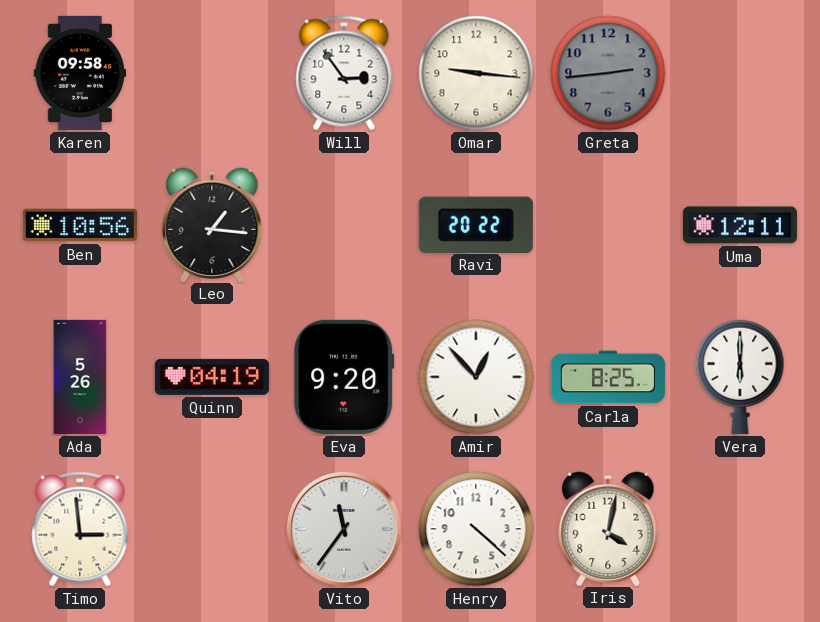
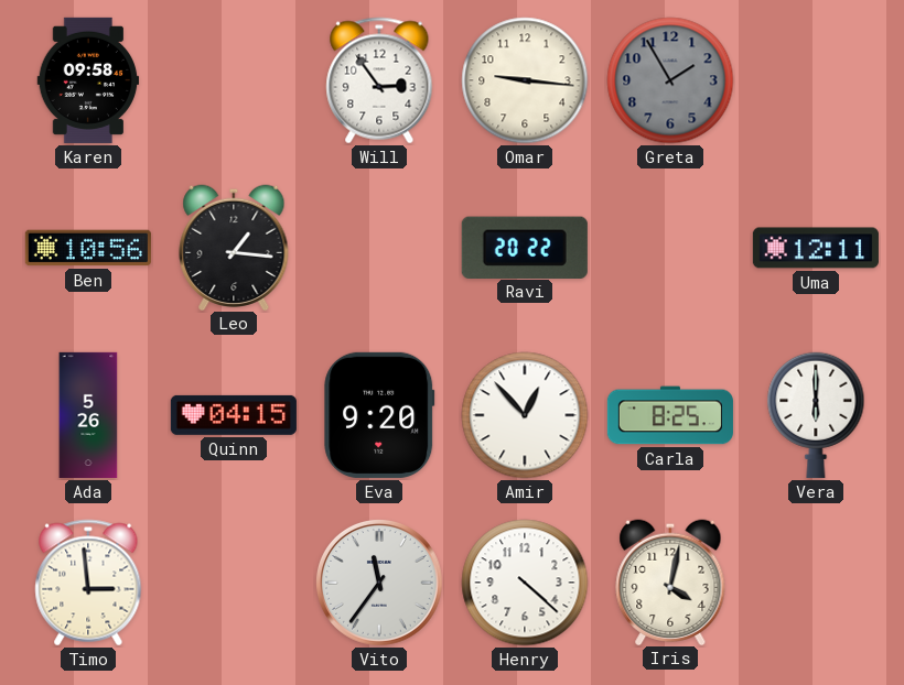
Greta: 2:44 -> 1:55 (670, 80)
Quinn: 04:19 -> 04:15 (234, 415)
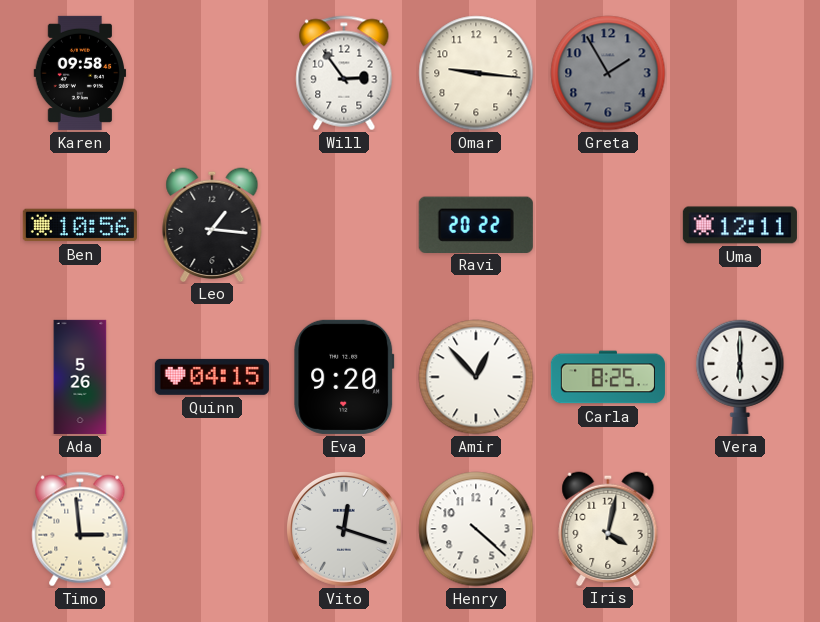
Vito: 11:36 -> 12:18 (344, 529)
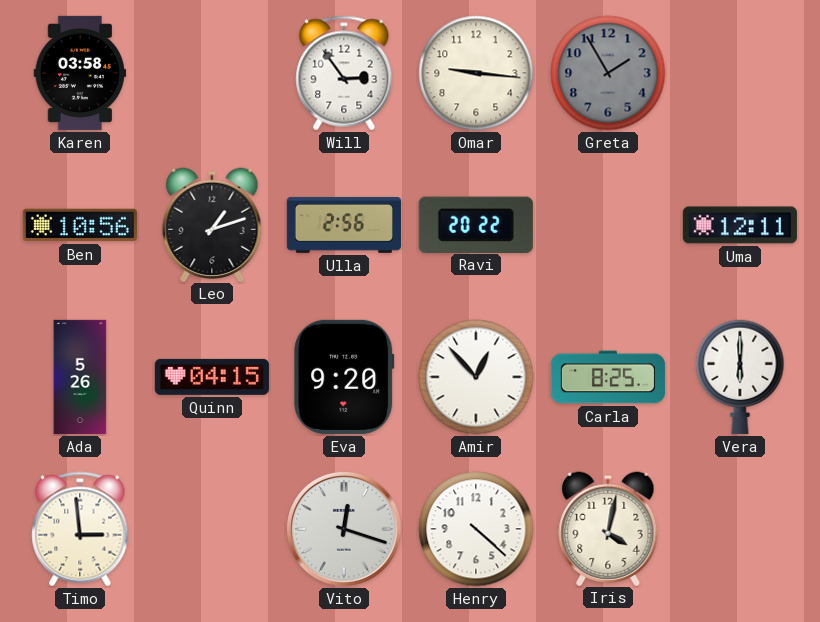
Karen: 09:58 -> 03:58 (80, 73)
Leo: 1:16 -> 1:12 (212, 224)
Ulla: none -> 2:56 (344, 225)
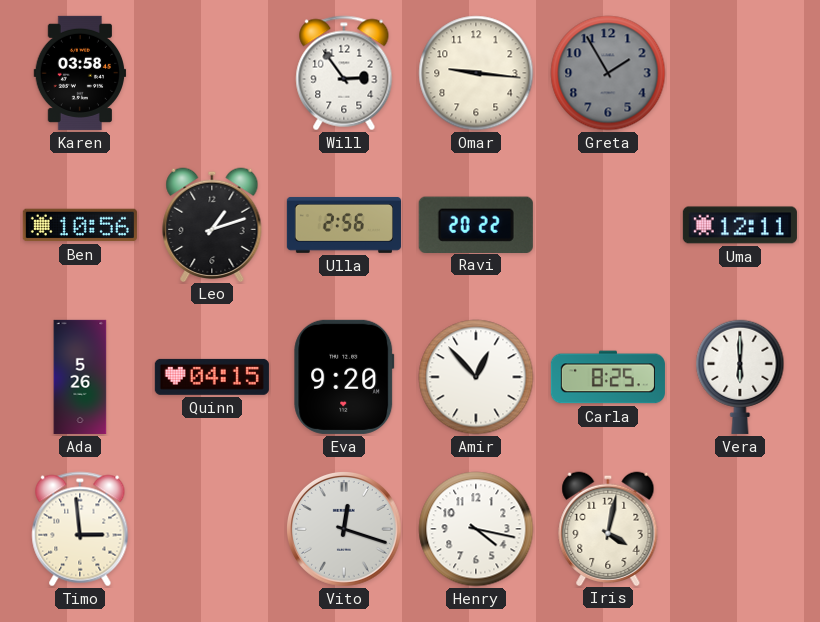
Henry: 4:22 -> 4:17 (476, 529)
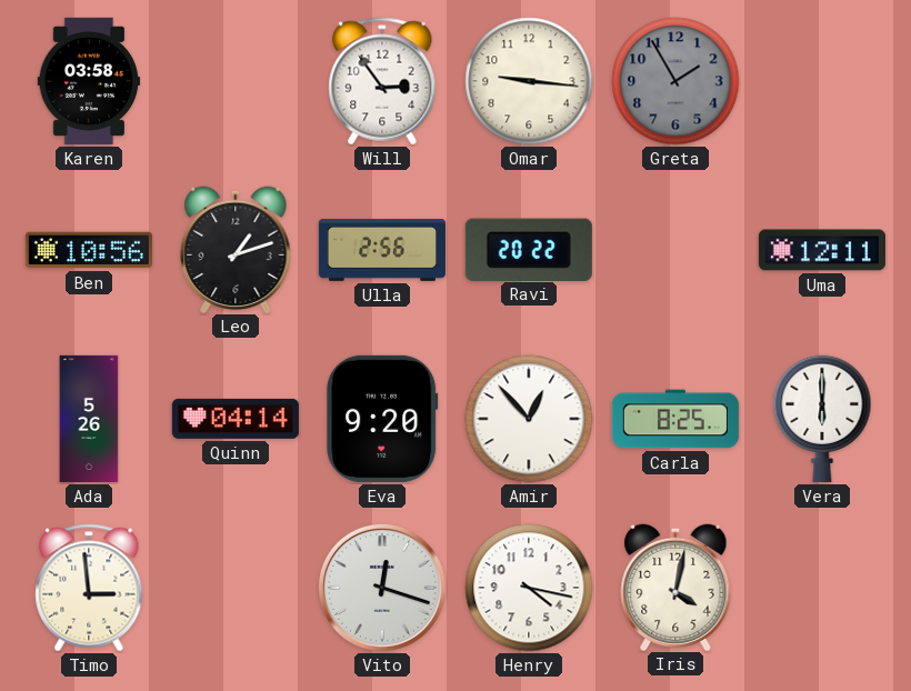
Quinn: 04:15 -> 04:14 (236, 419)
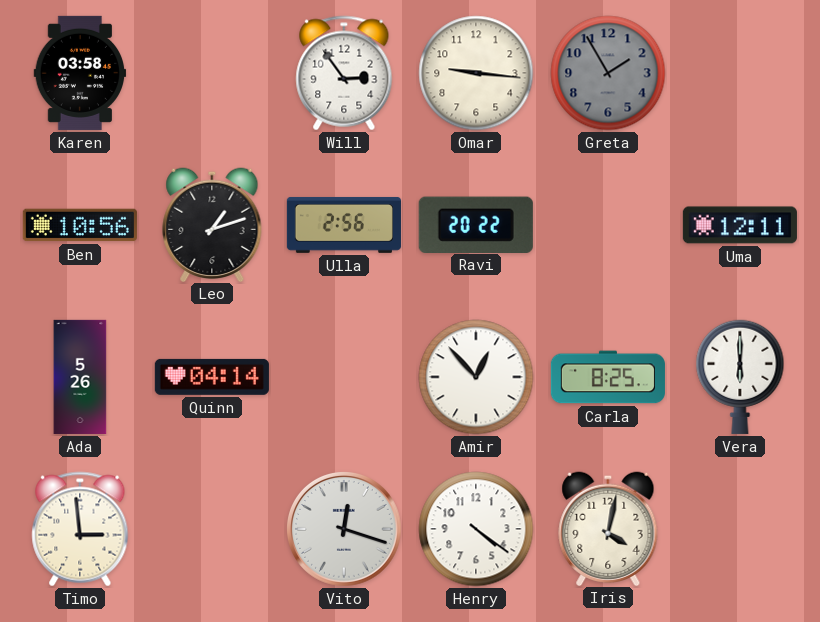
Eva: 9:20 -> none (382, 419)
Henry: 4:17 -> 4:21 (476, 529)
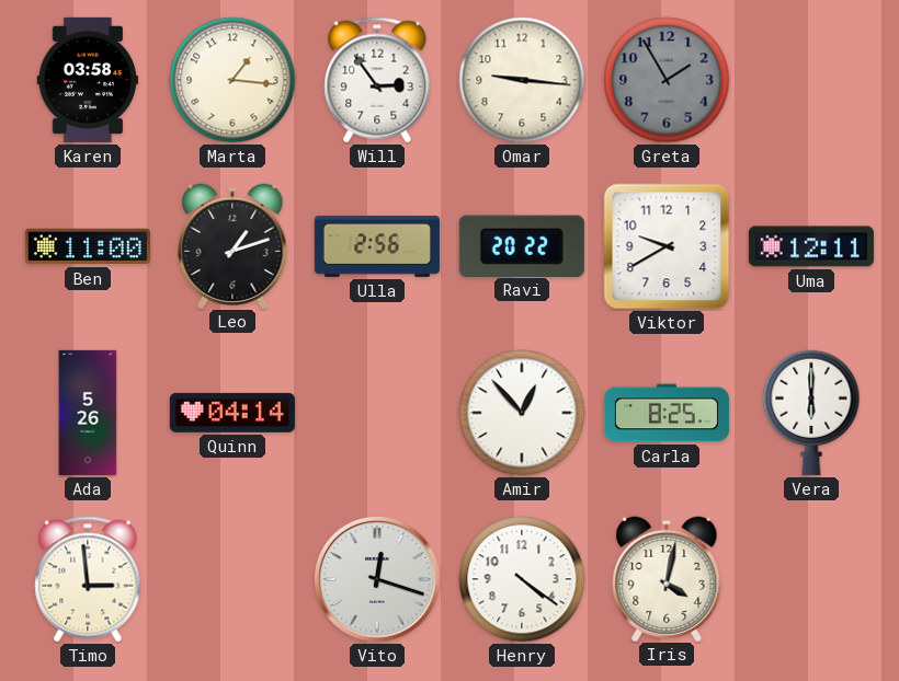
Marta: none -> 1:16 (232, 80)
Ben: 10:56 -> 11:00 (88, 246)
Viktor: none -> 9:40 (667, 246)
